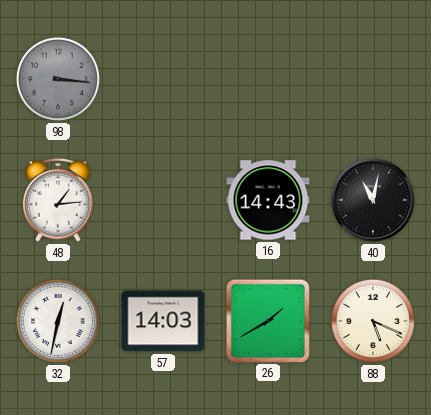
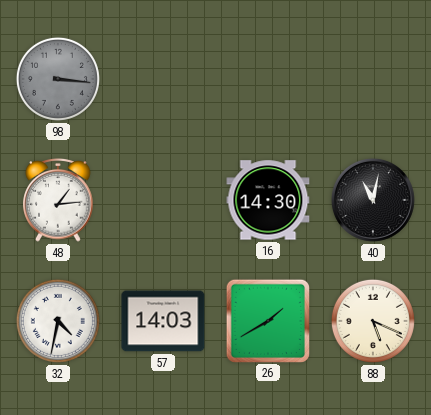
16: 14:43 -> 14:30 (268, 200)
32: 12:32 -> 4:32 (58, 321)
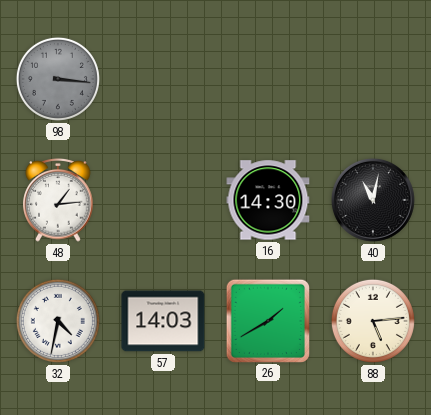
88: 5:19 -> 5:14 (373, 321)
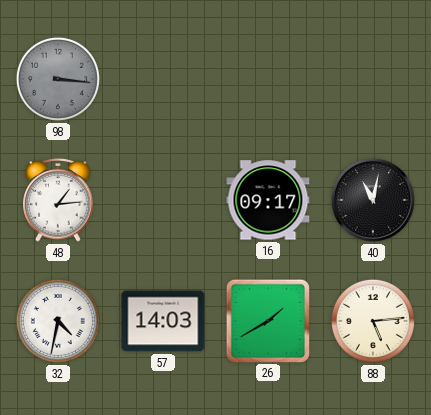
16: 14:30 -> 09:17 (268, 200)
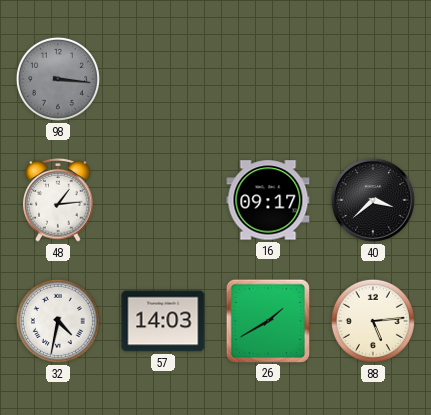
40: 11:02 -> 3:38 (373, 200)
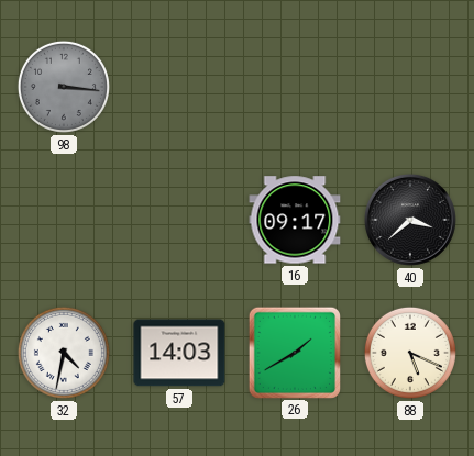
48: 1:14 -> none (58, 201)
88: 5:14 -> 5:19 (410, 353)
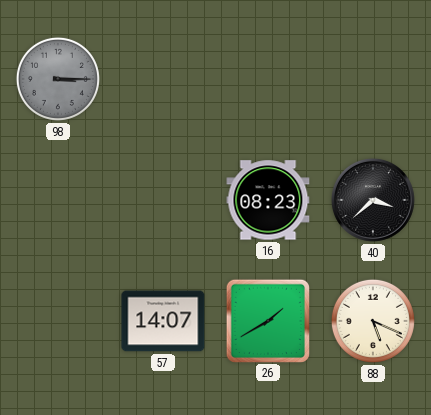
98: 3:16 -> 3:15 (58, 79)
16: 09:17 -> 08:23 (268, 200)
32: 4:32 -> none (64, 353)
57: 14:03 -> 14:07 (163, 321)
